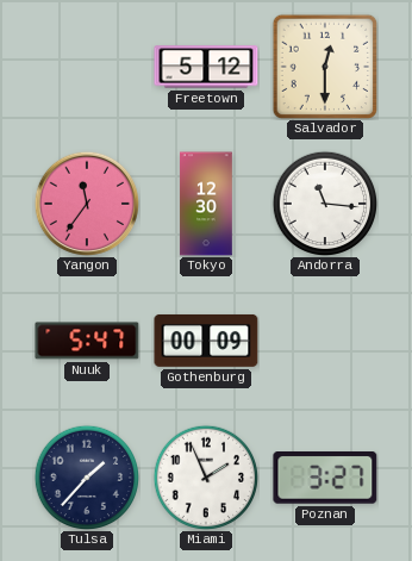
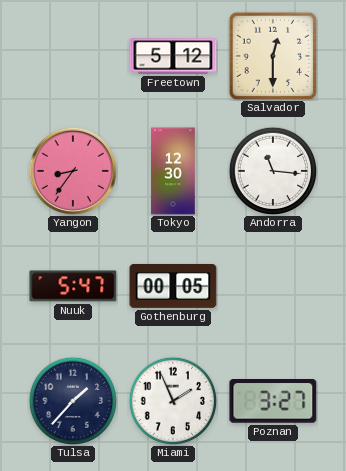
Yangon: 11:36 -> 8:36 (72, 170)
Gothenburg: 00:09 -> 00:05 (173, 286)
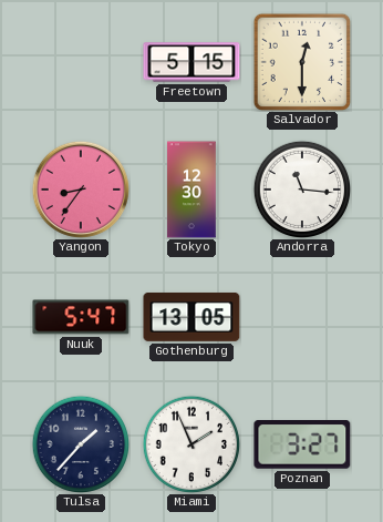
Freetown: 5:12 -> 5:15 (191, 62)
Gothenburg: 00:05 -> 13:05 (191, 317)
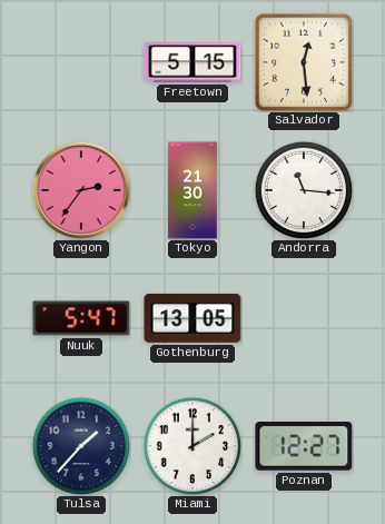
Salvador: 12:30 -> 12:29 (304, 62)
Yangon: 8:36 -> 2:36 (80, 189)
Tokyo: 12:30 -> 21:30 (192, 190)
Miami: 1:56 -> 2:00 (191, 445)
Poznan: 3:27 -> 12:27 (304, 447)
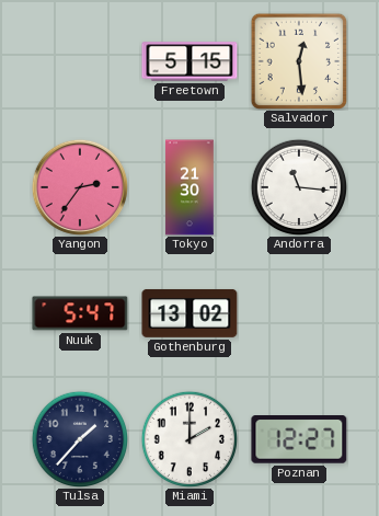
Gothenburg: 13:05 -> 13:02 (190, 313)
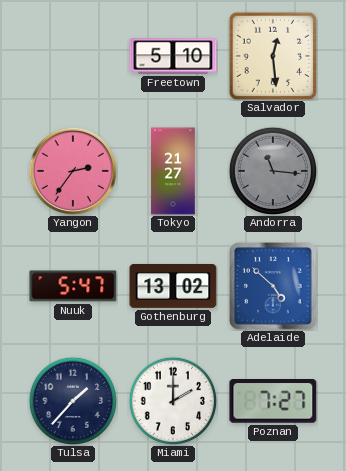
Freetown: 5:15 -> 5:10 (173, 56)
Tokyo: 21:30 -> 21:27 (173, 171)
Andorra dial: white -> grey (272, 170)
Adelaide: none -> 4:52 (273, 286)
Poznan: 12:27 -> 7:27 (273, 402)
